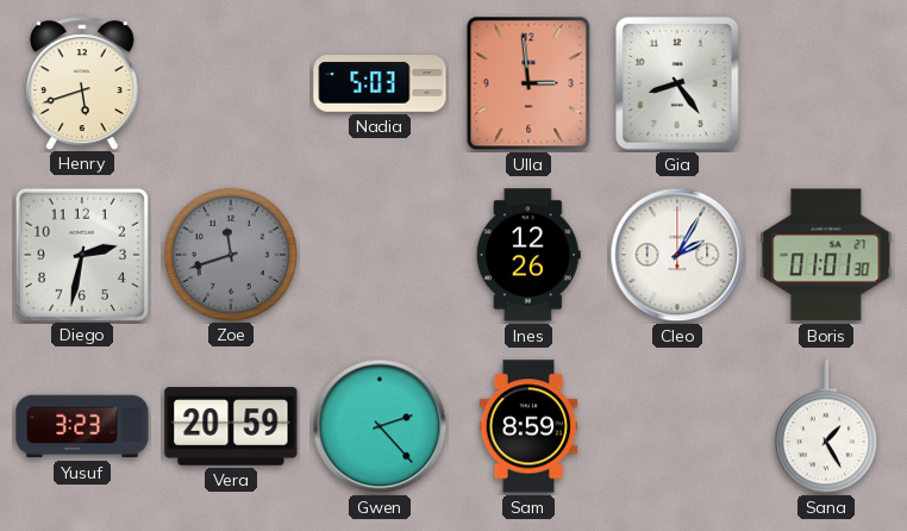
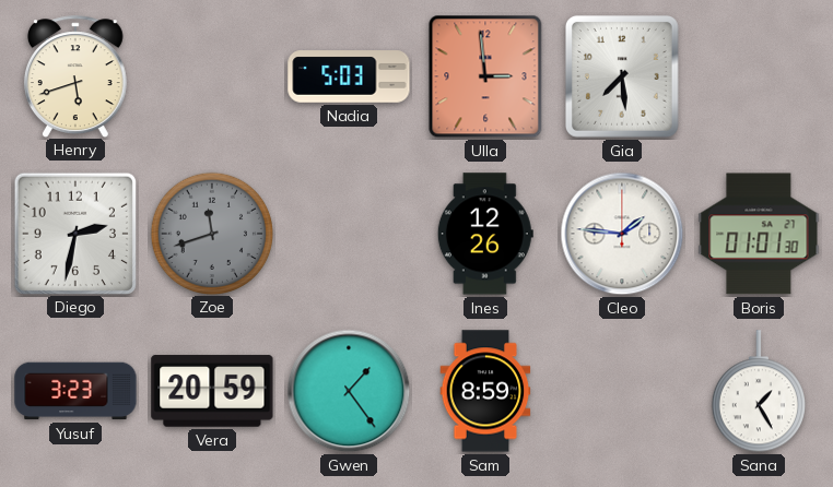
Gia: 8:24 -> 7:29 (623, 78)
Cleo: 2:05 -> 1:46 (622, 234)
Gwen: 2:23 -> 1:24 (349, 391)
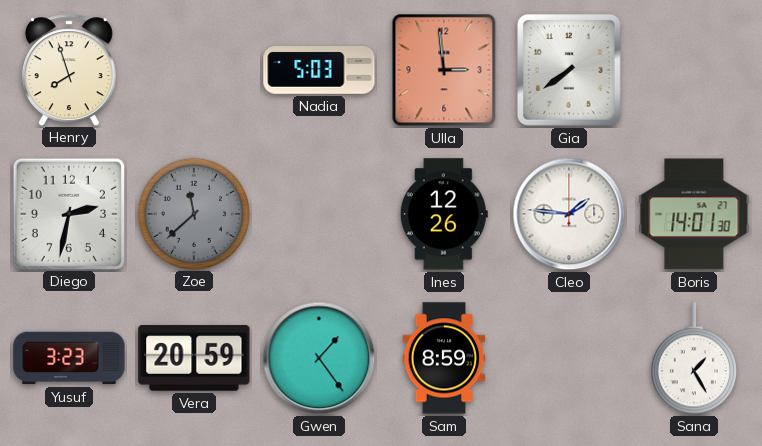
Henry: 5:42 -> 7:57 (69, 70)
Gia: 7:29 -> 7:39 (570, 71)
Zoe: 11:42 -> 11:38 (193, 213)
Boris: 01:01 -> 14:01 (694, 214)
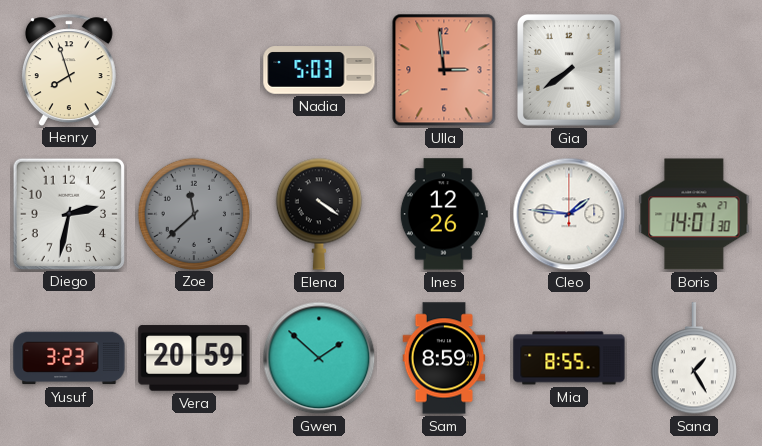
Elena: none -> 4:21 (319, 214)
Gwen: 1:24 -> 1:52 (319, 358)
Mia: none -> 8:55 (569, 358)
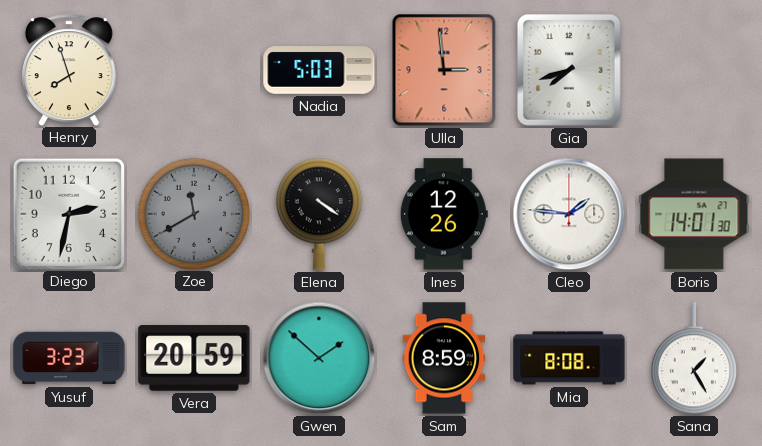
Gia: 7:39 -> 7:42 (570, 71)
Zoe: 11:38 -> 11:40 (193, 213)
Mia: 8:55 -> 8:08 (569, 358)
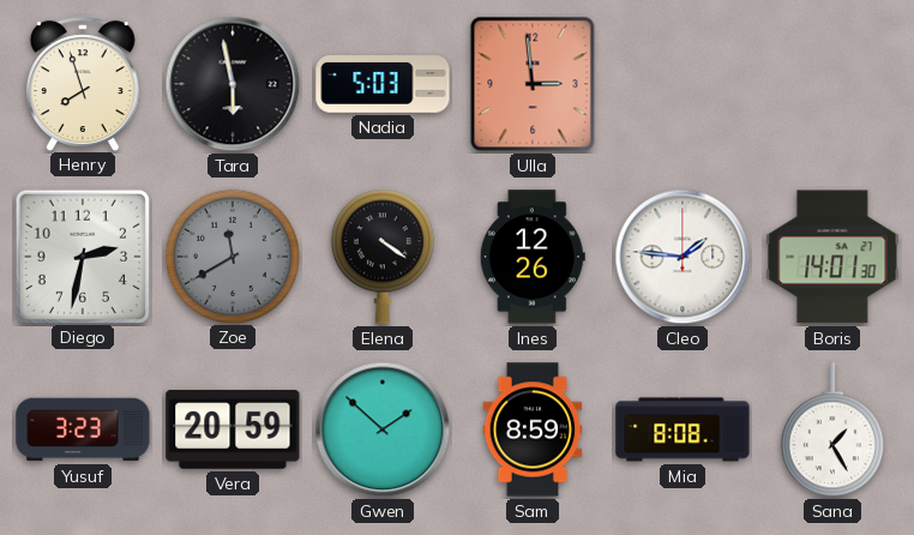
Tara: none -> 5:58 (233, 84)
Gia: 7:42 -> none (570, 71)
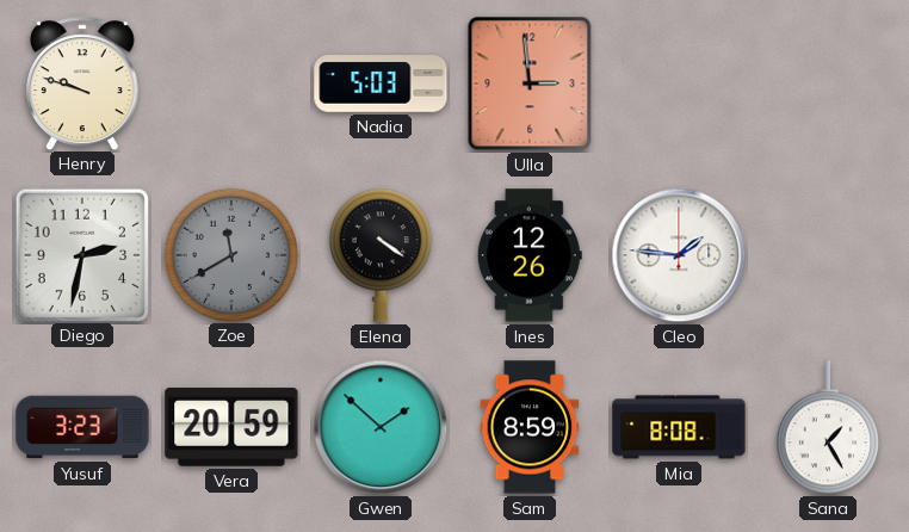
Henry: 7:57 -> 9:48 (82, 83)
Tara: 5:58 -> none (233, 84)
Boris: 14:01 -> none (832, 257)
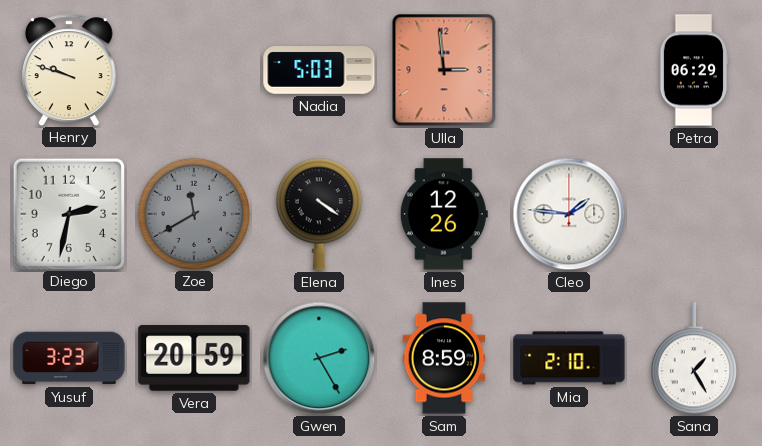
Petra: none -> 06:29 (694, 70)
Gwen: 1:52 -> 2:25 (319, 358)
Mia: 8:08 -> 2:10 (569, 358)
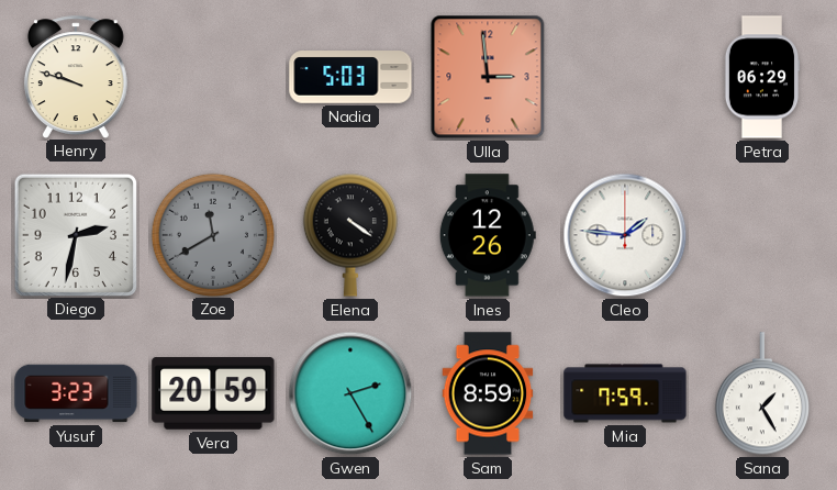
Mia: 2:10 -> 7:59 (625, 393)
